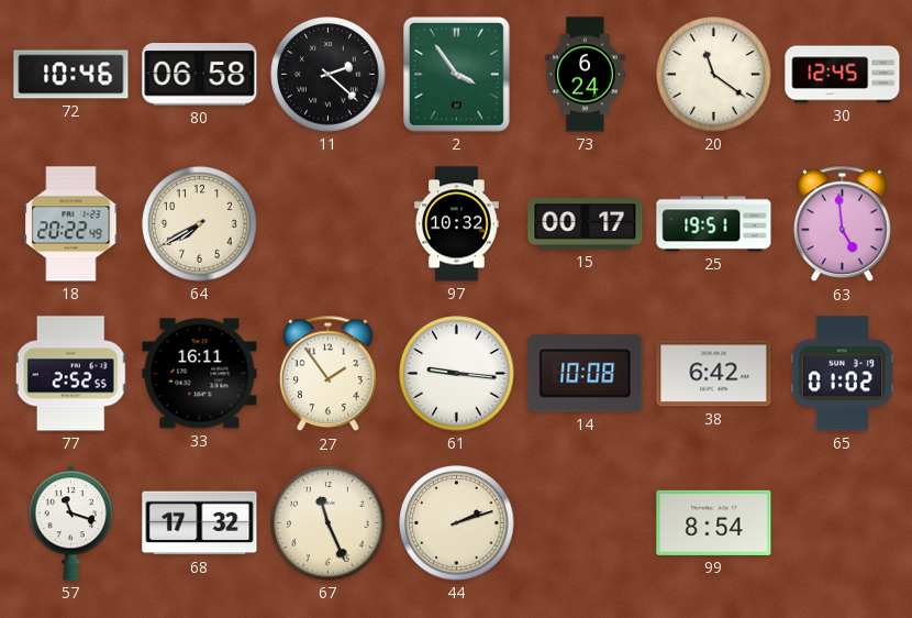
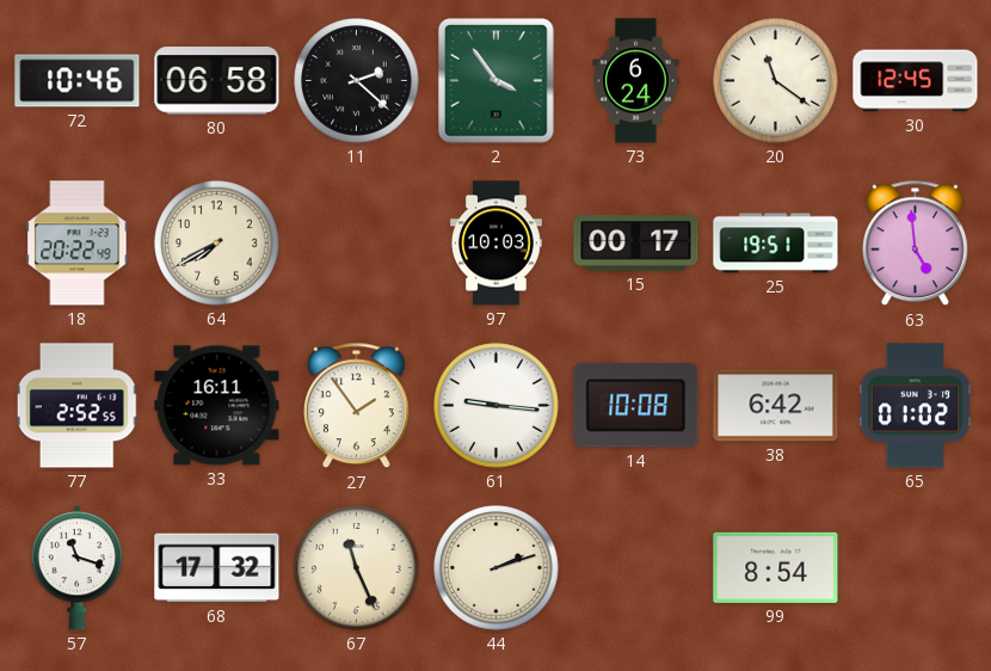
97: 10:32 -> 10:03 (497, 244)
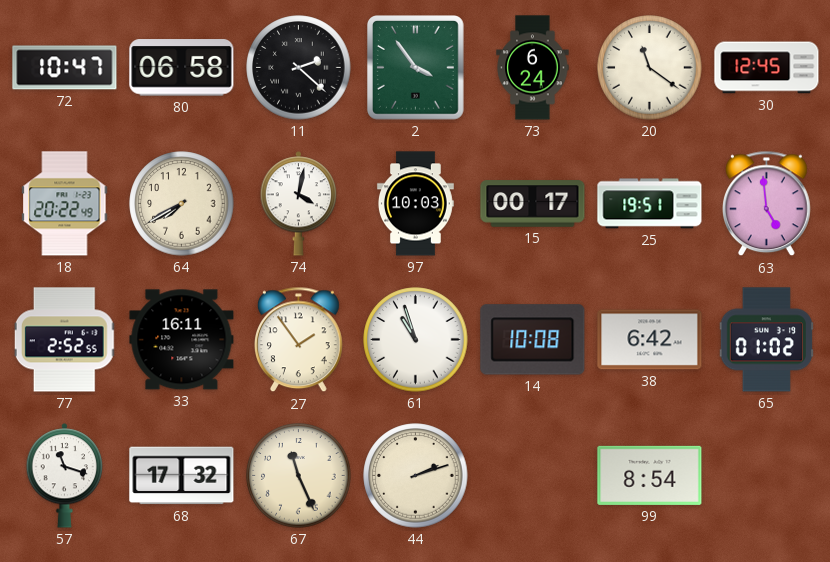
72: 10:46 -> 10:47 (65, 68)
74: none -> 4:02 (299, 204)
61: 9:16 -> 10:57 (416, 340)
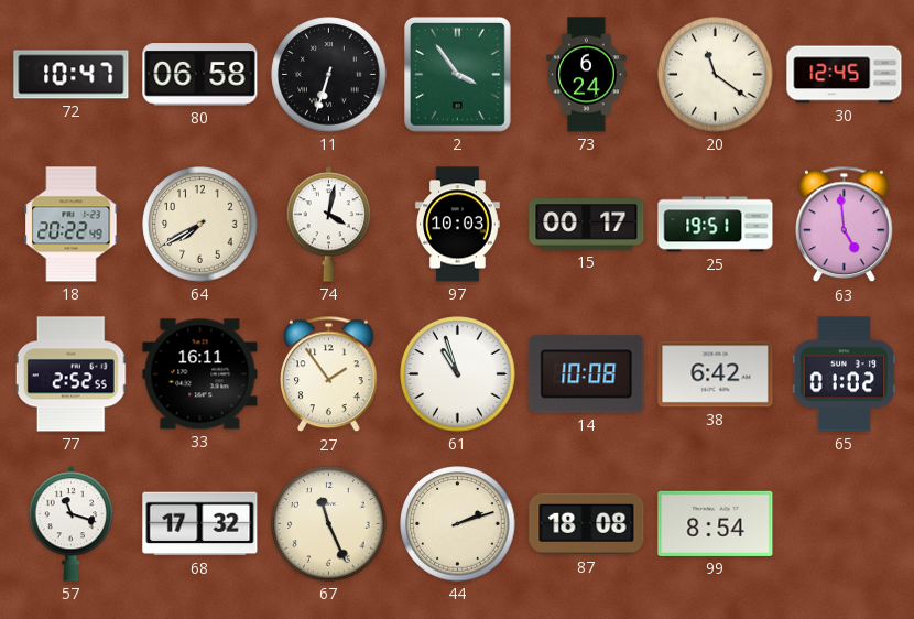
11: 2:22 -> 6:33 (329, 75)
87: none -> 18:08 (587, 524)
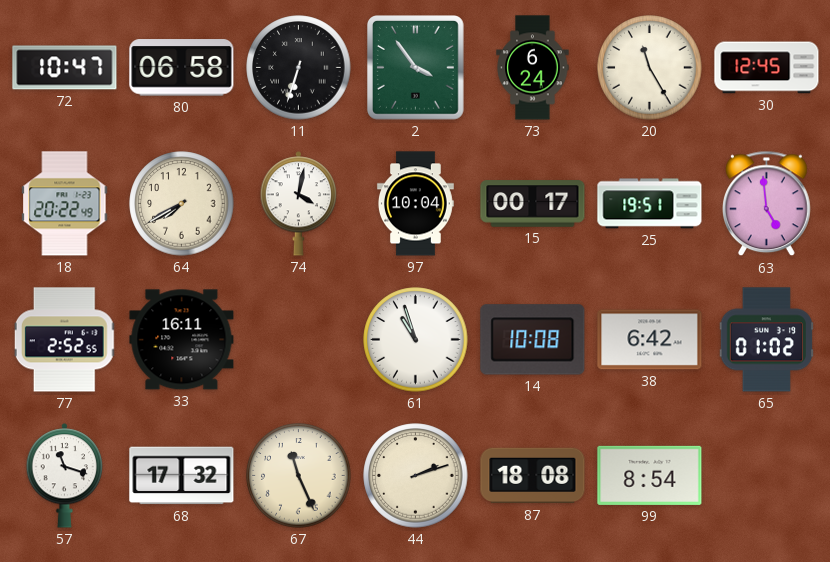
20: 11:21 -> 11:25 (650, 68)
97: 10:03 -> 10:04 (416, 204)
27: 1:54 -> none (329, 374)
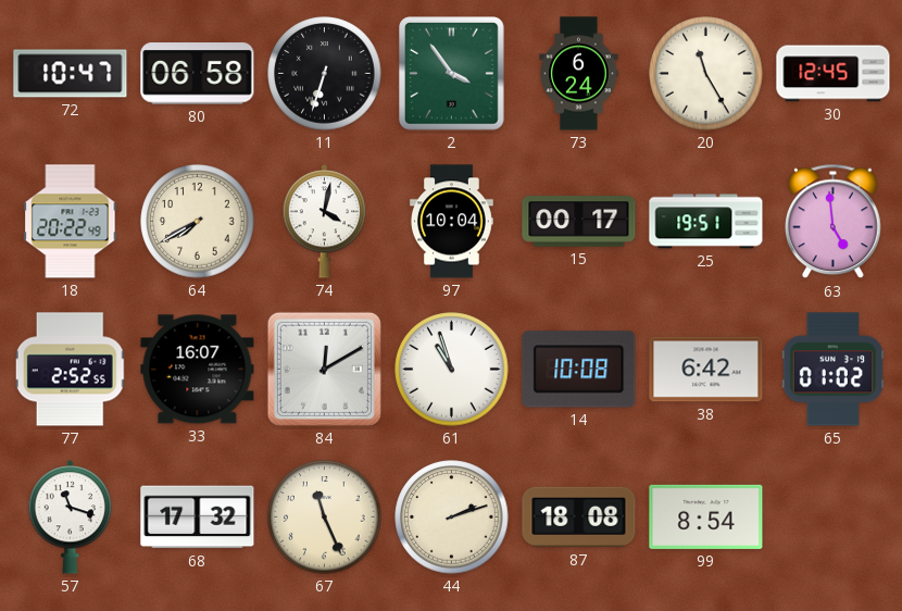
33: 16:11 -> 16:07 (198, 370)
84: none -> 12:10 (324, 369)
